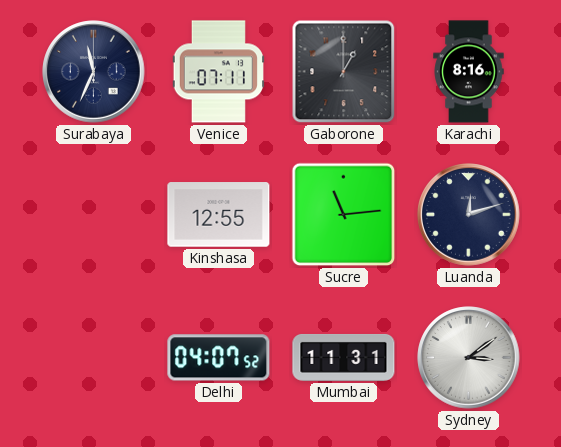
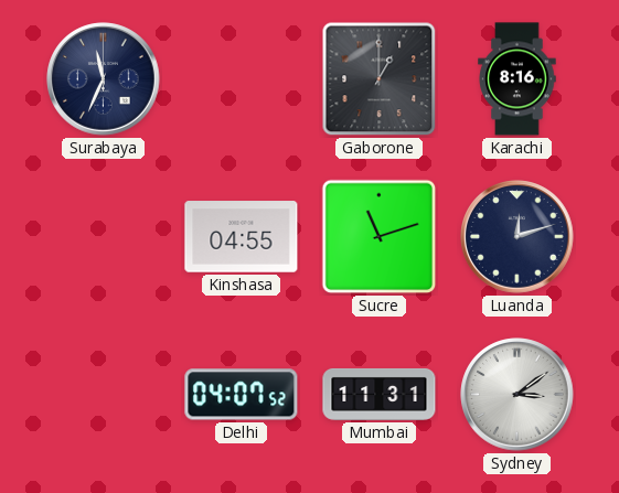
Venice: 07:11 -> none (218, 72)
Kinshasa: 12:55 -> 04:55 (242, 237)
Sucre: 11:14 -> 11:12 (380, 237)
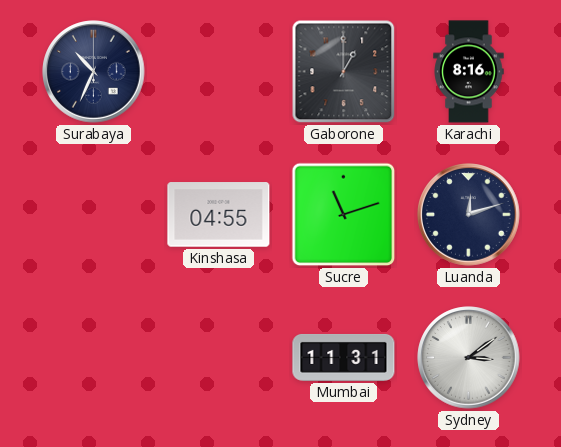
Surabaya: 11:34 -> 10:34 (94, 72)
Delhi: 04:07 -> none (242, 395)
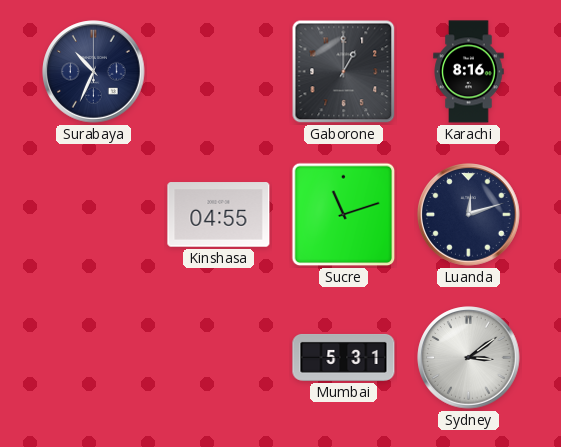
Mumbai: 11:31 -> 5:31 (344, 357)
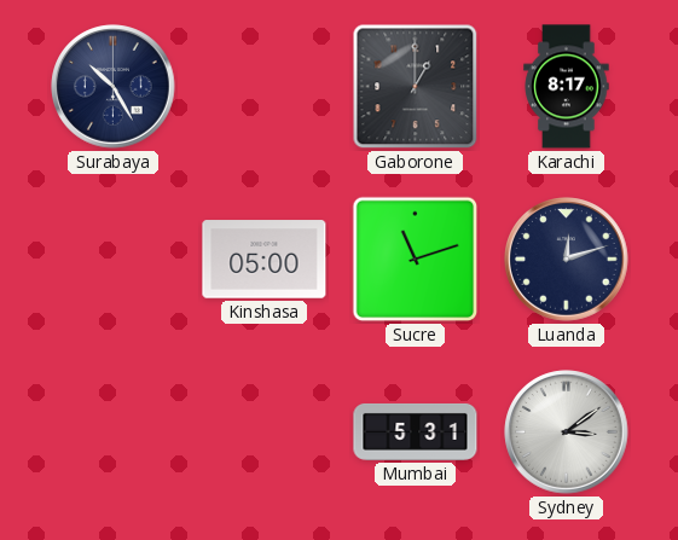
Surabaya: 10:34 -> 10:25 (114, 87)
Karachi: 8:16 -> 8:17 (567, 87)
Kinshasa: 04:55 -> 05:00 (265, 260)
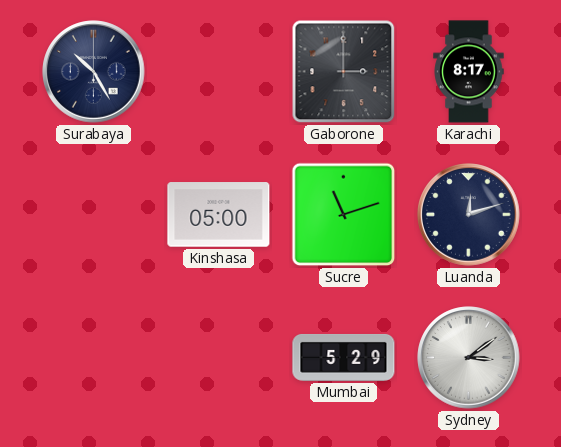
Gaborone: 1:00 -> 3:00 (344, 72)
Mumbai: 5:31 -> 5:29 (344, 357)
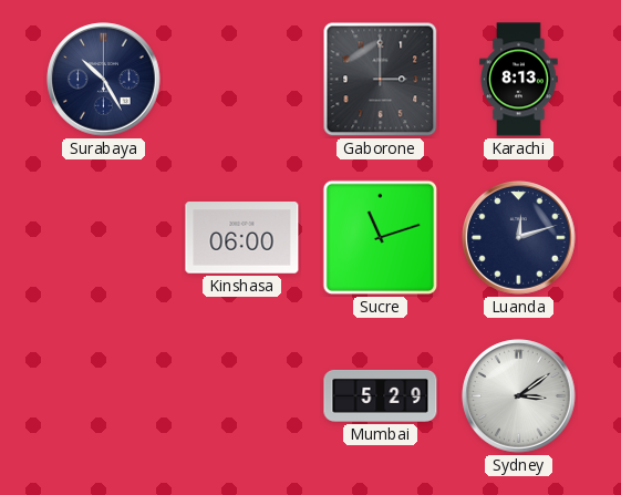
Karachi: 8:17 -> 8:13 (519, 80)
Kinshasa: 05:00 -> 06:00 (242, 238)
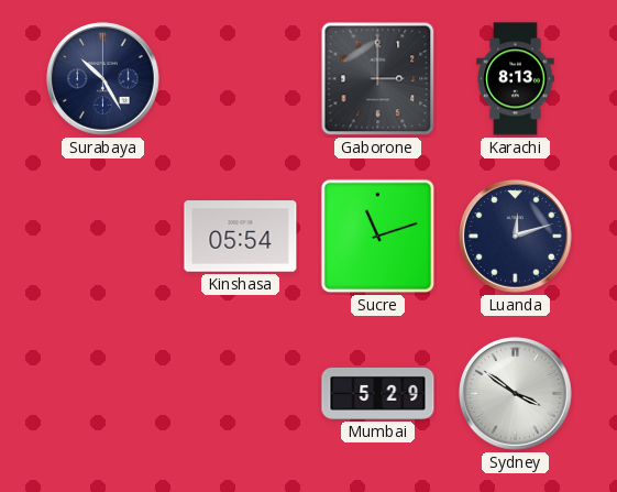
Kinshasa: 06:00 -> 05:54 (241, 237)
Sydney: 3:09 -> 3:51 (516, 394)
